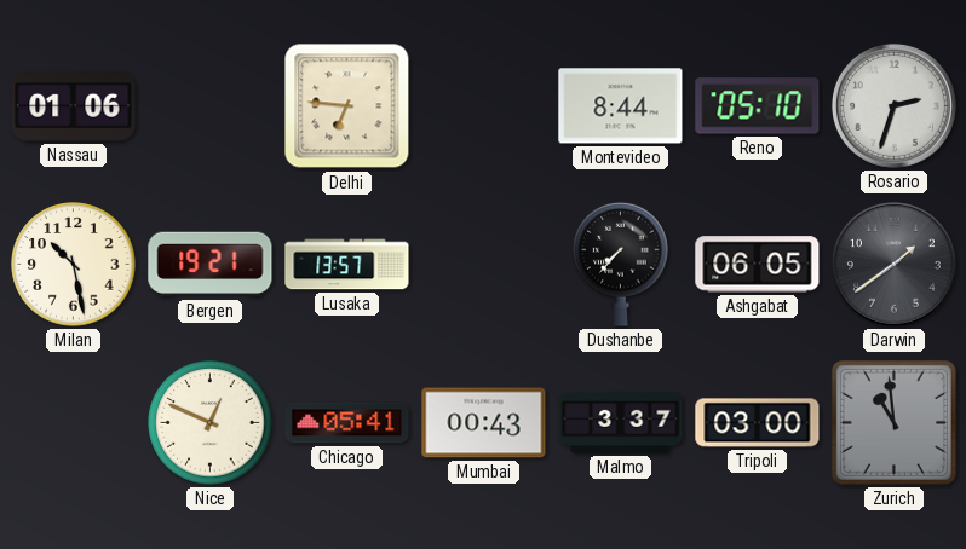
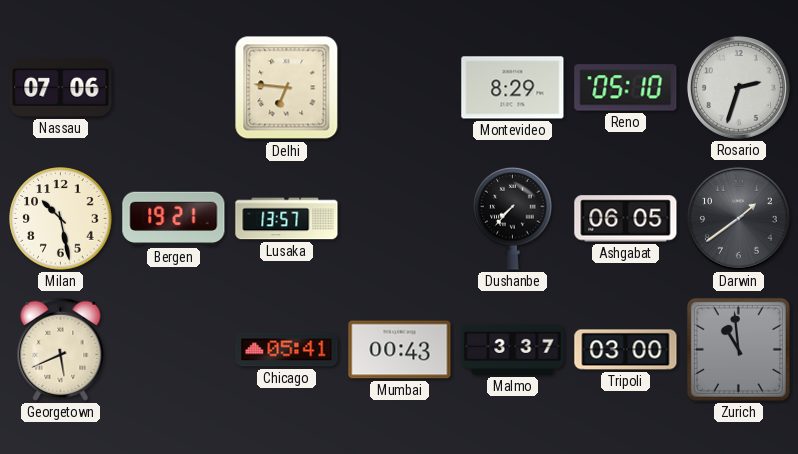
Nassau: 01:06 -> 07:06 (61, 87)
Montevideo: 8:44 -> 8:29 (513, 88)
Georgetown: none -> 5:41 (61, 349)
Nice: 12:49 -> none (211, 423)
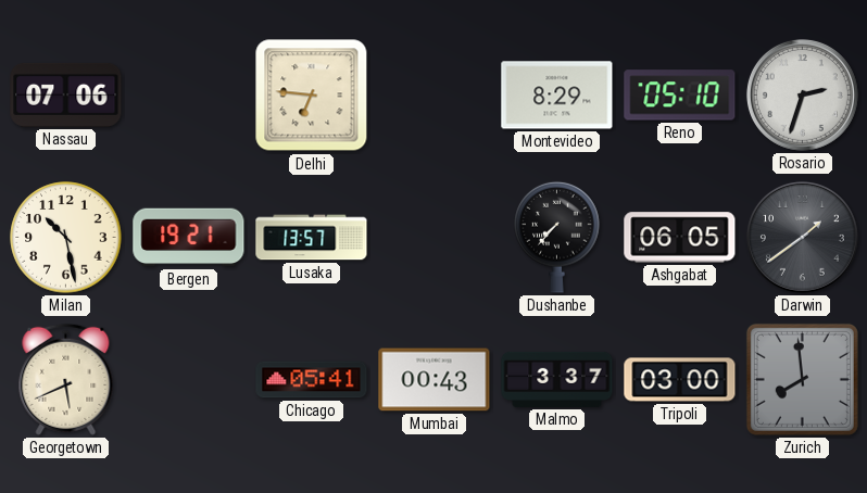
Zurich: 10:59 -> 7:59 (802, 379)
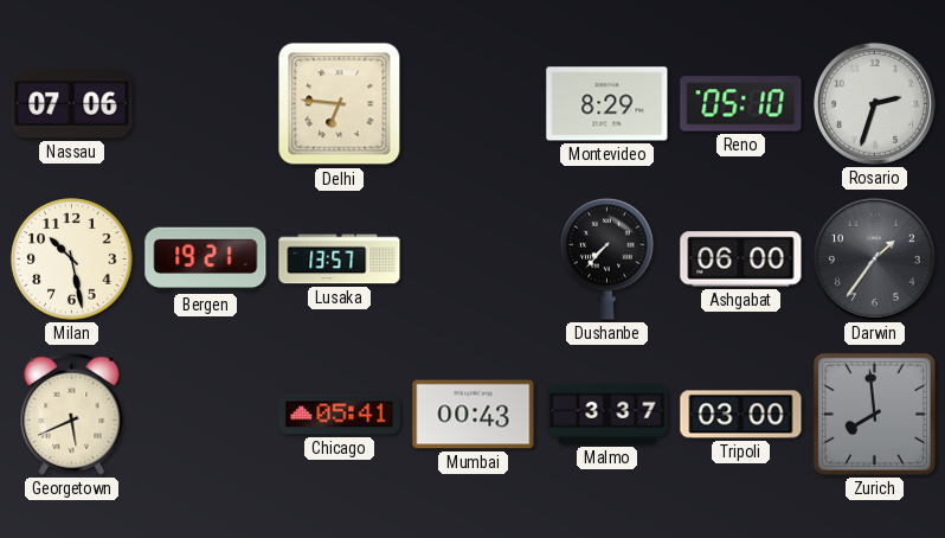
Ashgabat: 06:05 -> 06:00 (741, 260)
Darwin: 1:39 -> 1:36 (874, 258)
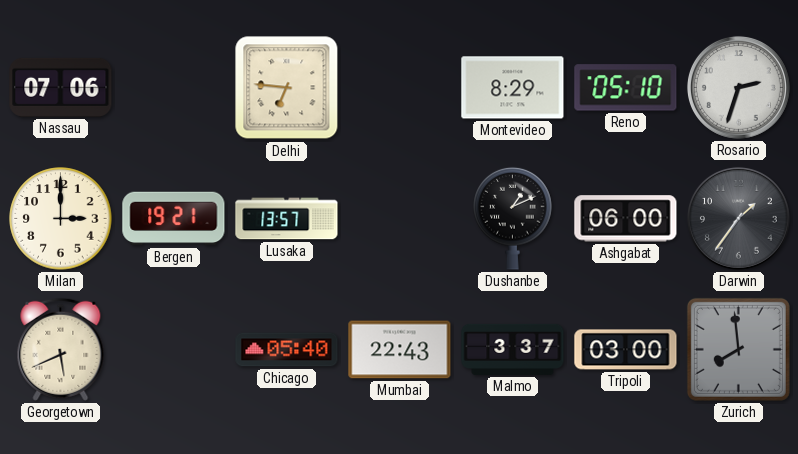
Milan: 10:28 -> 3:00 (61, 219)
Dushanbe: 7:37 -> 1:11 (513, 218)
Chicago: 05:41 -> 05:40 (287, 350)
Mumbai: 00:43 -> 22:43 (400, 350)
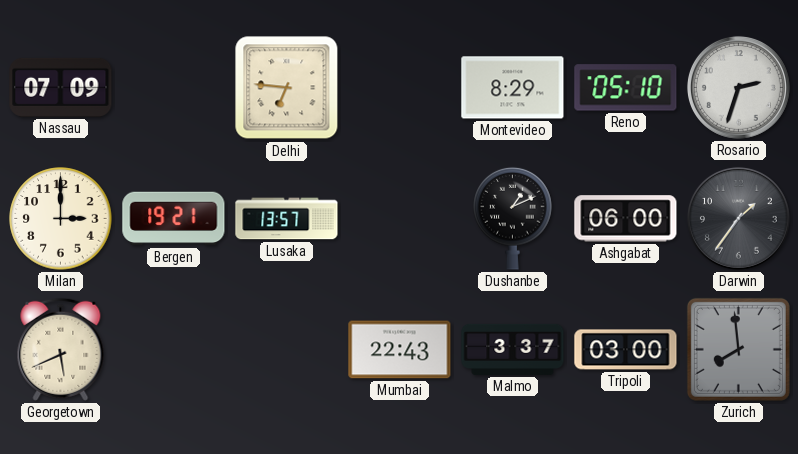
Nassau: 07:06 -> 07:09 (61, 87)
Chicago: 05:40 -> none (287, 350)
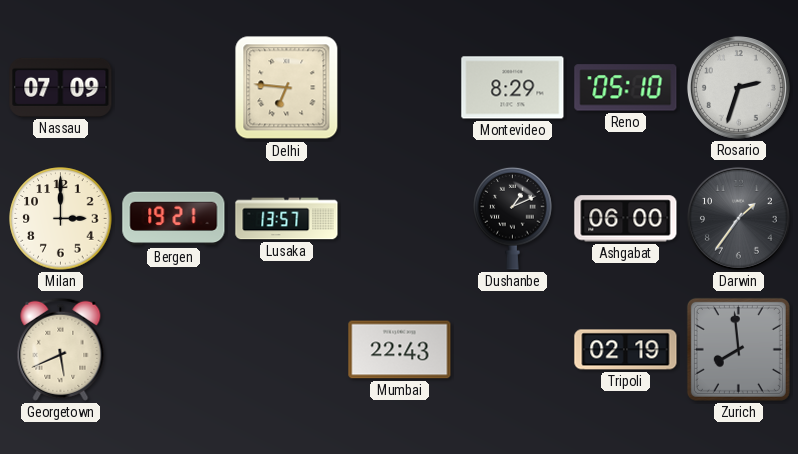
Malmo: 3:37 -> none (513, 349)
Tripoli: 03:00 -> 02:19 (626, 350)
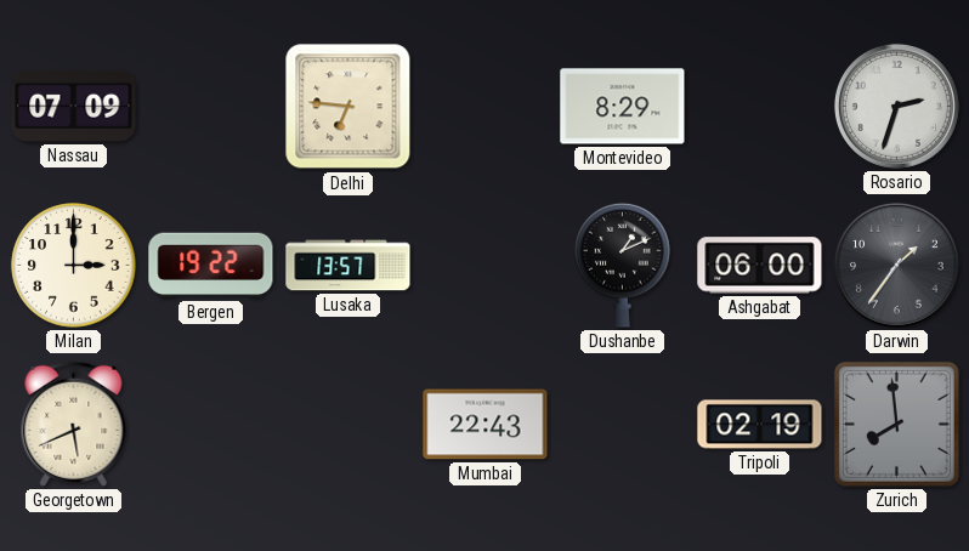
Reno: 05:10 -> none (626, 88)
Bergen: 19:21 -> 19:22 (211, 266)
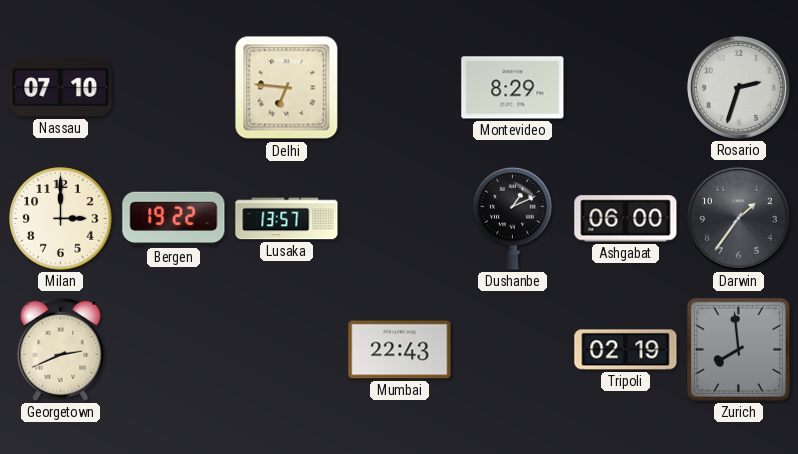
Nassau: 07:09 -> 07:10 (61, 87)
Georgetown: 5:41 -> 2:41 (61, 349)
